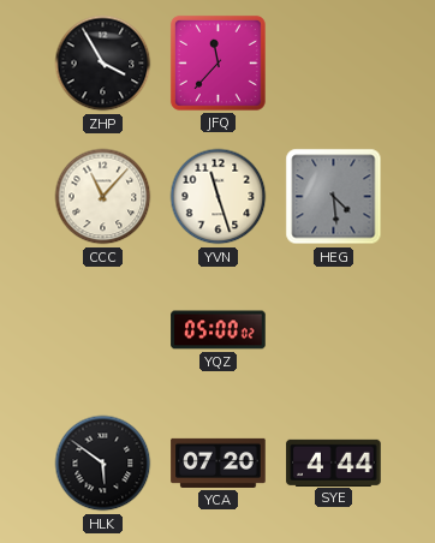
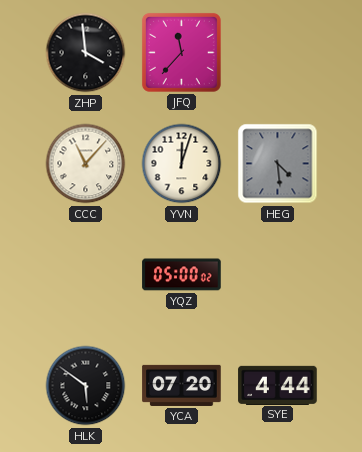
ZHP: 3:55 -> 3:59 (86, 53)
YVN: 11:27 -> 12:03 (182, 164)
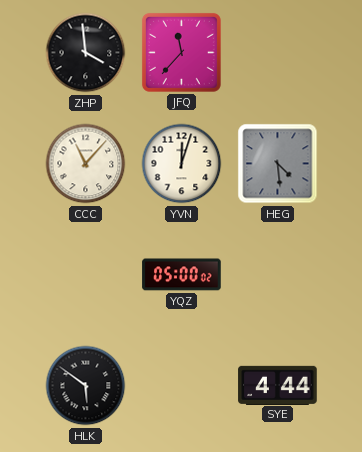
YCA: 07:20 -> none (182, 385)
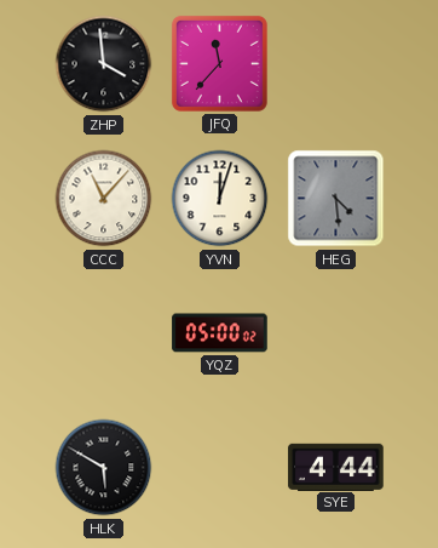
HLK: 5:51 -> 5:50 (104, 468)
